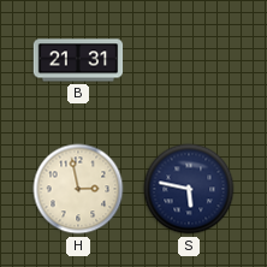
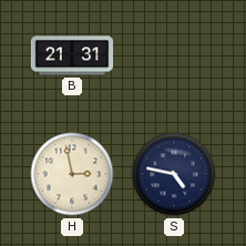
S: 5:47 -> 4:47 (174, 174)
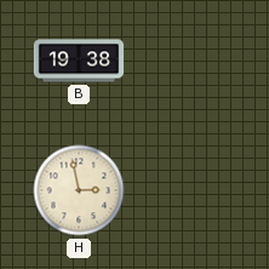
B: 21:31 -> 19:38 (79, 61)
S: 4:47 -> none (174, 174)
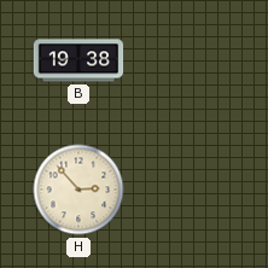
H: 2:58 -> 2:53 (78, 190)
